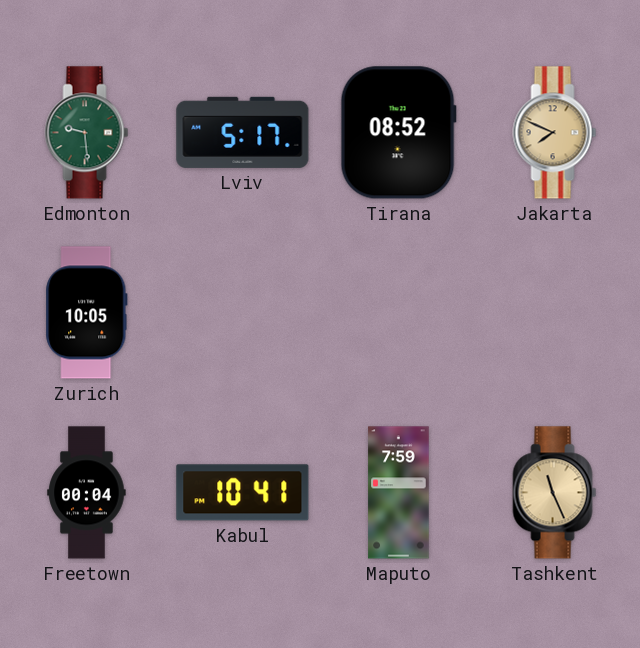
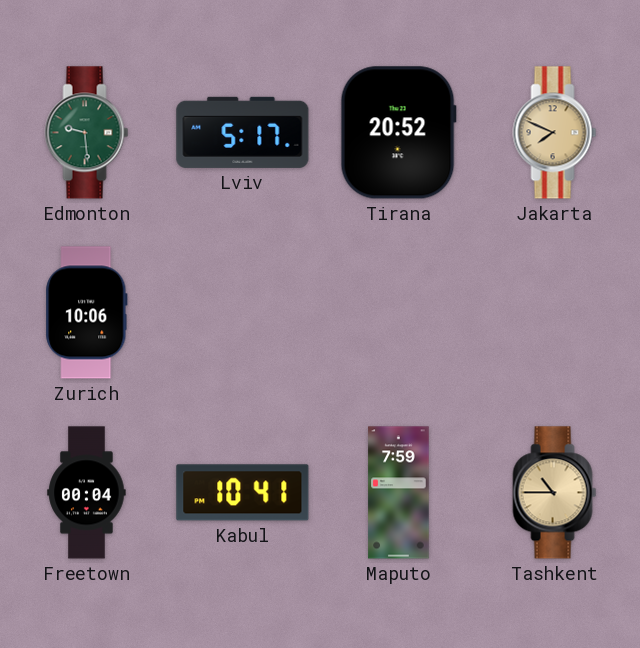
Tirana: 08:52 -> 20:52 (398, 133)
Zurich: 10:05 -> 10:06 (87, 313)
Tashkent: 11:26 -> 10:45 (555, 493)
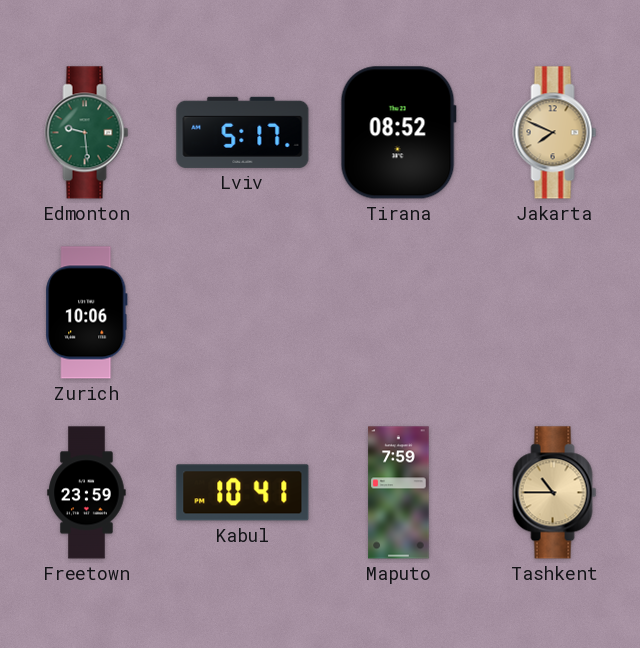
Tirana: 20:52 -> 08:52 (398, 133)
Freetown: 00:04 -> 23:59 (87, 493)
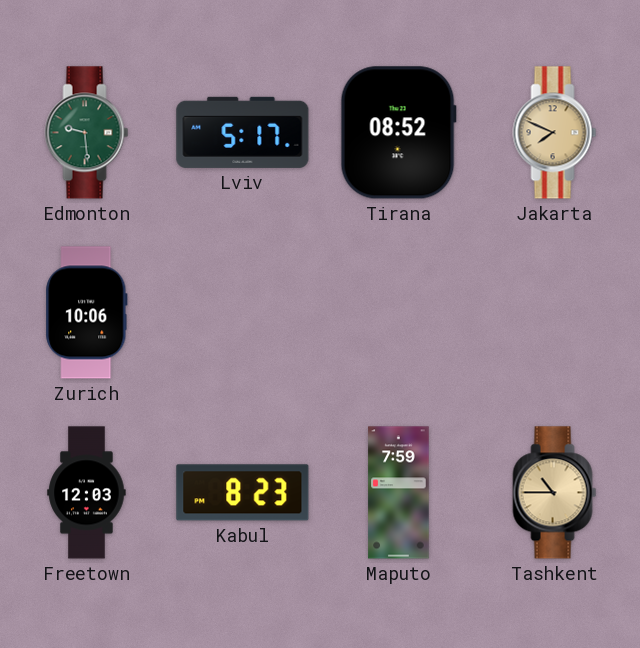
Freetown: 23:59 -> 12:03 (87, 493)
Kabul: 10:41 -> 8:23 (243, 493)
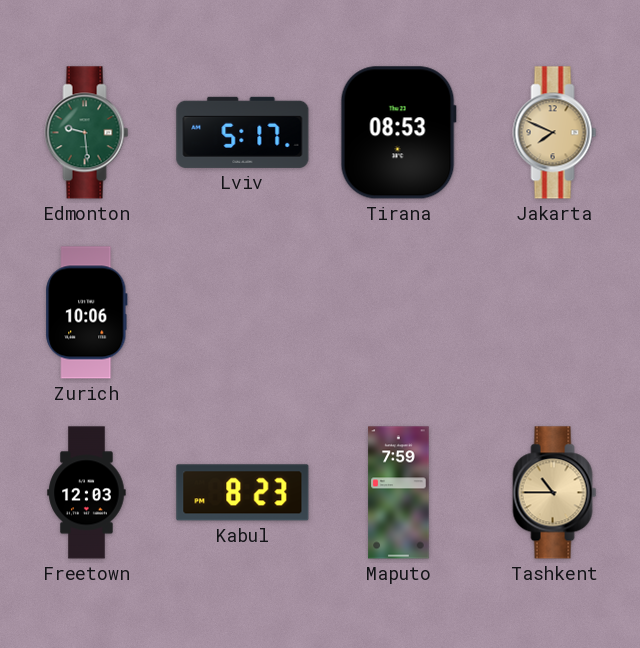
Tirana: 08:52 -> 08:53 (398, 133)
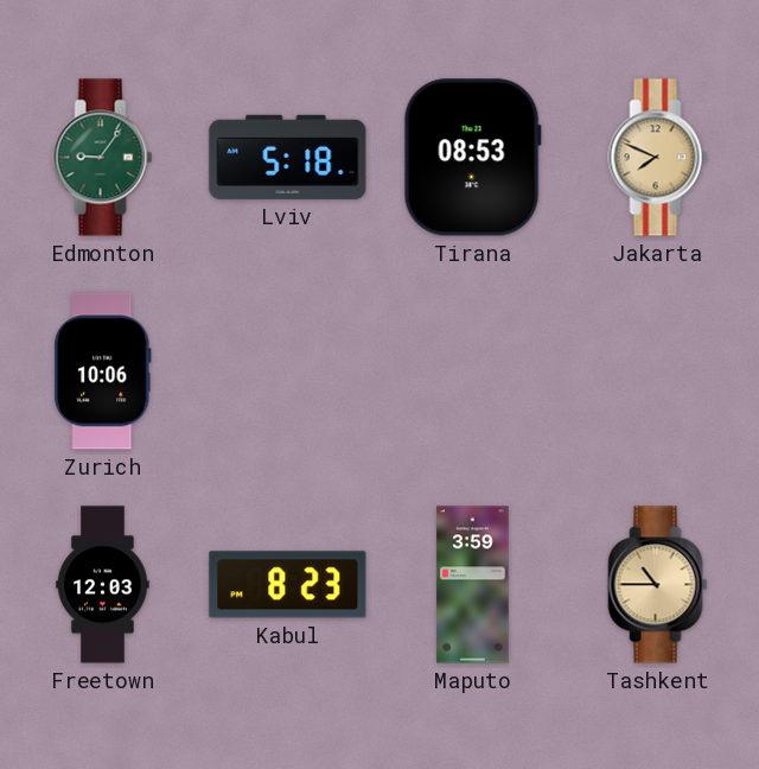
Edmonton: 9:29 -> 9:06 (103, 158)
Lviv: 5:17 -> 5:18 (288, 157)
Maputo: 7:59 -> 3:59 (473, 585)
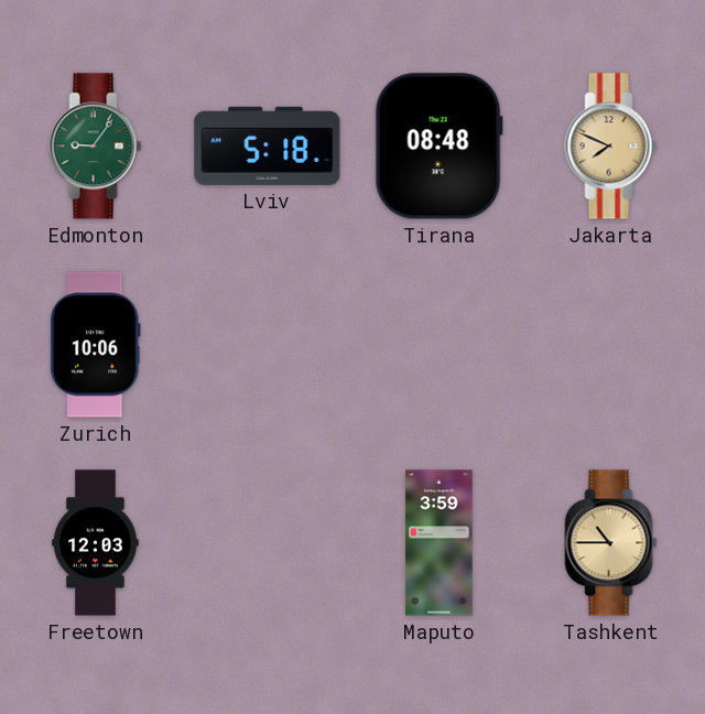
Tirana: 08:53 -> 08:48 (438, 147)
Kabul: 8:23 -> none (288, 585)
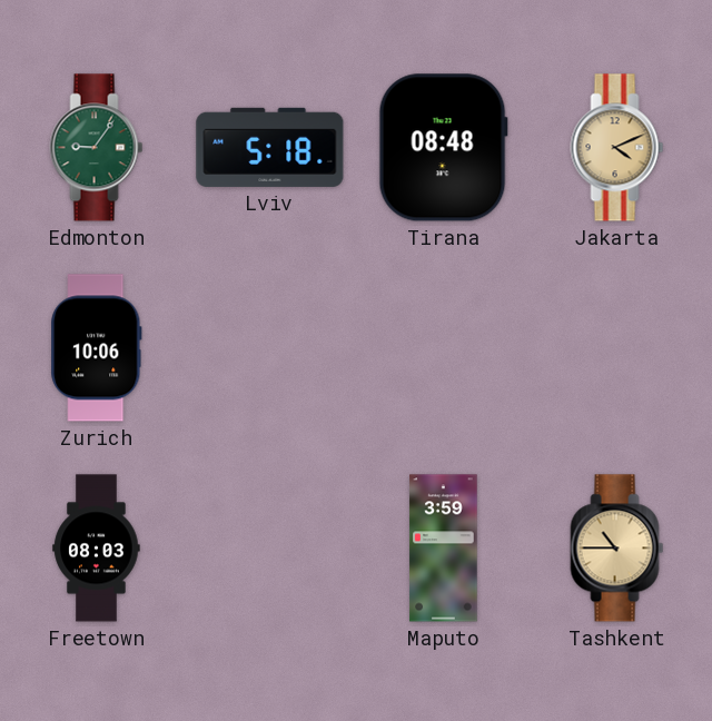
Jakarta: 7:49 -> 4:11 (617, 148)
Freetown: 12:03 -> 08:03 (97, 549)
